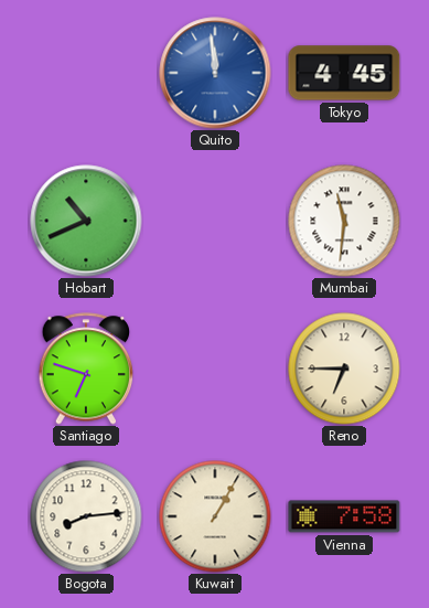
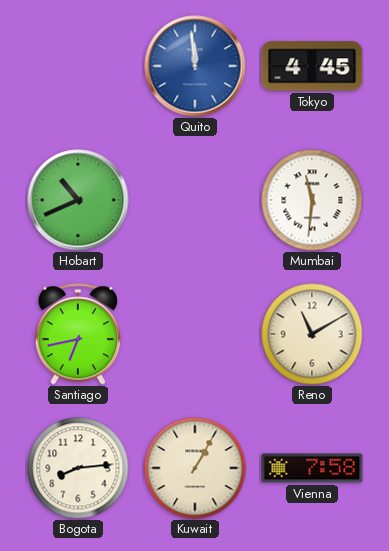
Santiago: 6:48 -> 6:43 (78, 334)
Reno: 6:45 -> 11:10 (312, 334)
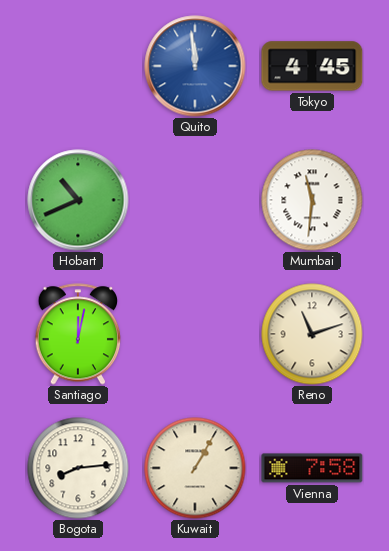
Santiago: 6:43 -> 12:02 (78, 334)
Reno: 11:10 -> 11:12 (312, 334)
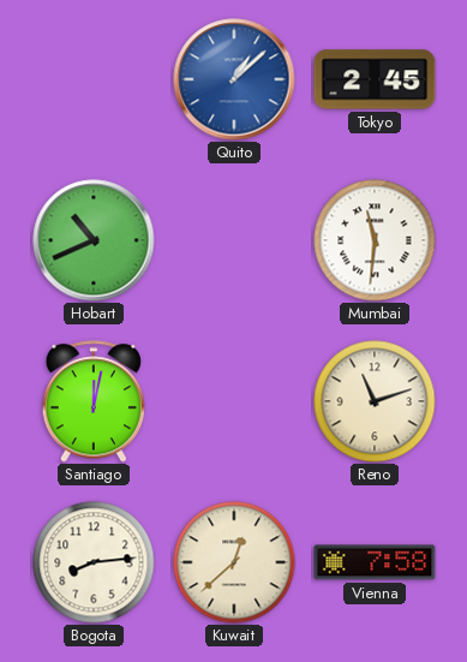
Quito: 11:59 -> 1:08 (234, 79)
Tokyo: 4:45 -> 2:45 (375, 79)
Kuwait: 1:05 -> 12:38 (234, 562)
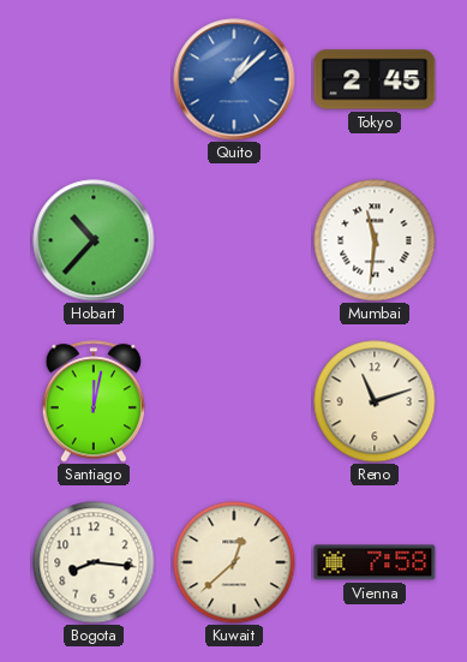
Hobart: 10:41 -> 10:37 (94, 240)
Bogota: 8:14 -> 8:16 (94, 562)
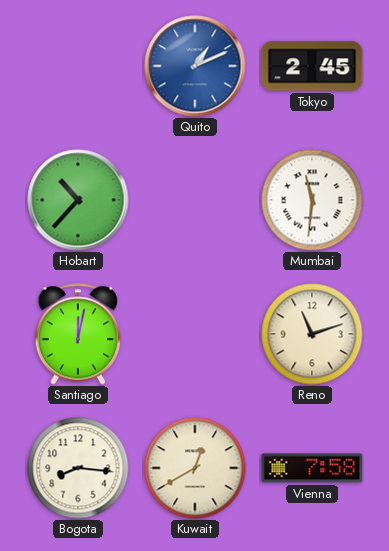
Quito: 1:08 -> 1:11 (195, 66)
Kuwait: 12:38 -> 12:40 (195, 468)
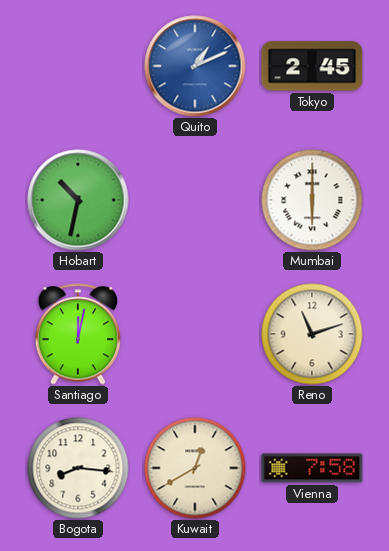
Hobart: 10:37 -> 10:32 (78, 200)
Mumbai: 11:31 -> 6:00 (312, 200)
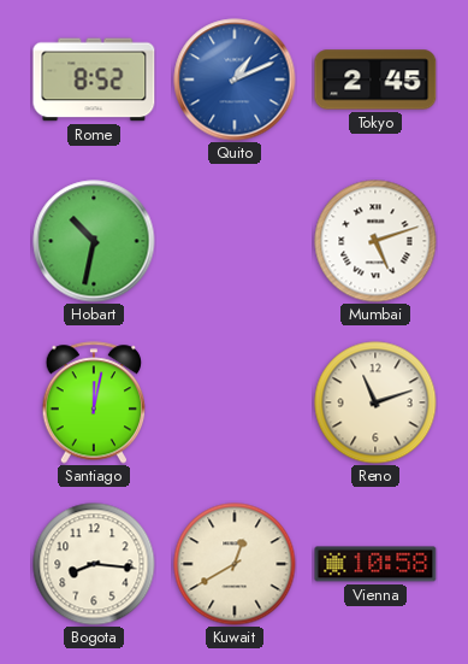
Rome: none -> 8:52 (94, 80)
Mumbai: 6:00 -> 5:12 (375, 241)
Vienna: 7:58 -> 10:58 (375, 564)
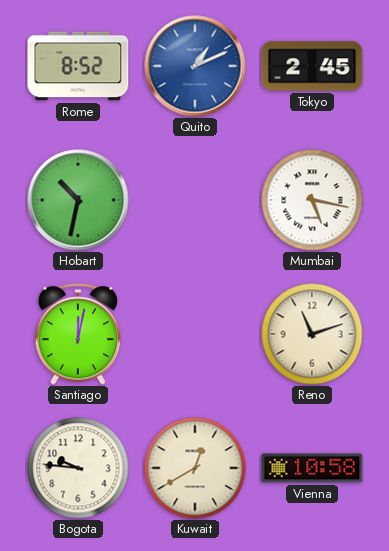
Mumbai: 5:12 -> 5:17 (312, 200)
Bogota: 8:16 -> 9:46 (78, 468)
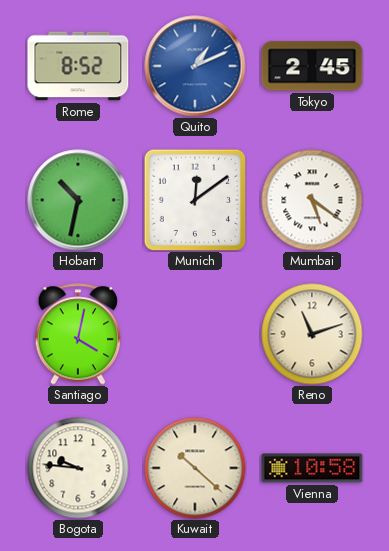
Munich: none -> 12:09 (195, 200)
Mumbai: 5:17 -> 5:21 (312, 200)
Santiago: 12:02 -> 4:02 (78, 334)
Kuwait: 12:40 -> 10:22 (195, 468)
